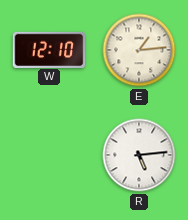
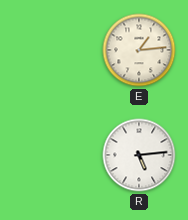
W: 12:10 -> none (49, 49)
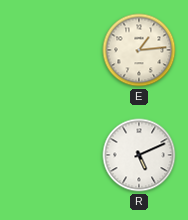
R: 5:14 -> 5:11 (139, 155)
